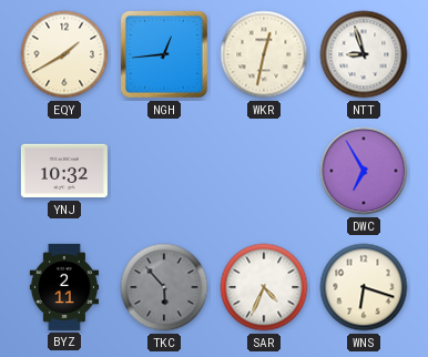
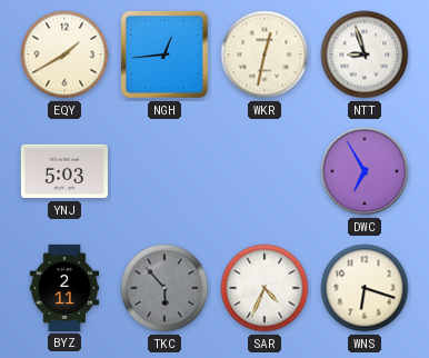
YNJ: 10:32 -> 5:03 (64, 171)
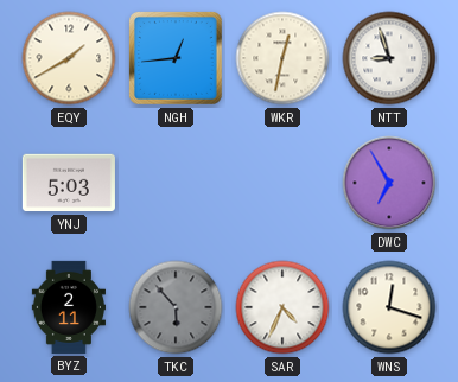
WNS: 6:18 -> 12:18 (389, 307)
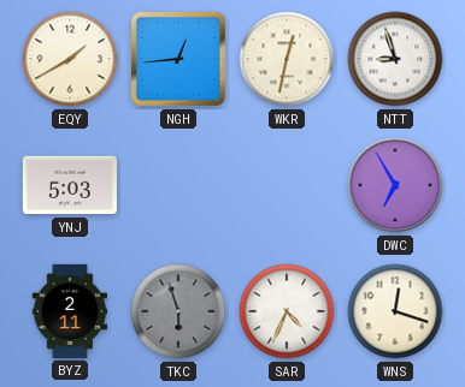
TKC: 5:53 -> 5:57 (178, 311)
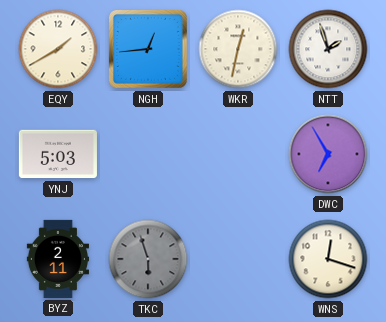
NTT: 8:57 -> 1:57 (328, 49)
SAR: 4:34 -> none (287, 311)
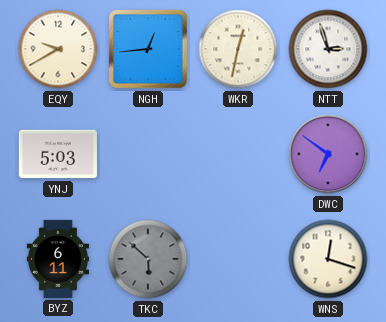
EQY: 1:40 -> 9:40 (58, 49)
NTT: 1:57 -> 2:57 (328, 49)
DWC: 6:55 -> 6:51 (328, 154)
BYZ: 2:11 -> 6:11 (57, 259)
TKC: 5:57 -> 5:52 (148, 259)
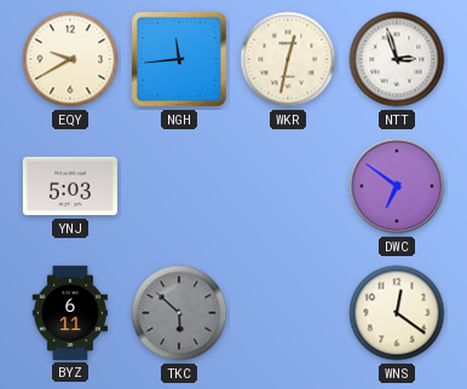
NGH: 12:44 -> 11:44 (180, 60)
WNS: 12:18 -> 12:21 (397, 313)
